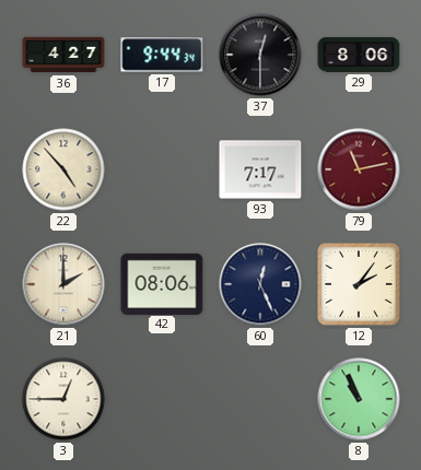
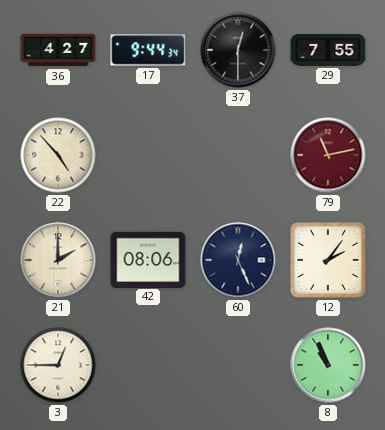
29: 8:06 -> 7:55 (328, 50)
93: 7:17 -> none (260, 169)
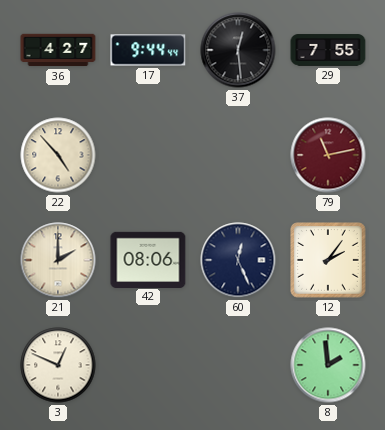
17: 9:44:34 -> 9:44:44 (148, 50)
37: 12:30 -> 12:29 (238, 50)
3: 12:45 -> 12:49 (58, 365)
8: 10:56 -> 1:59 (328, 365)
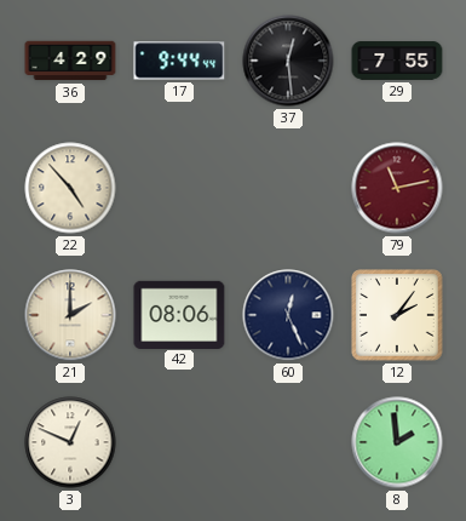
36: 4:27 -> 4:29 (70, 61)
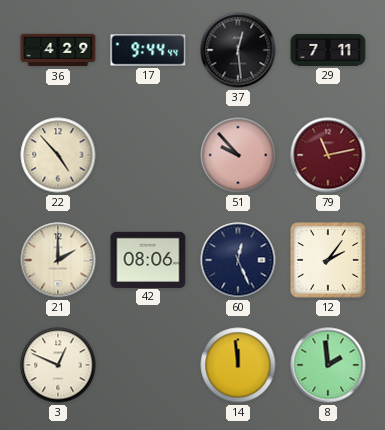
29: 7:55 -> 7:11 (328, 50)
51: none -> 9:53 (238, 155)
14: none -> 11:59 (238, 365)
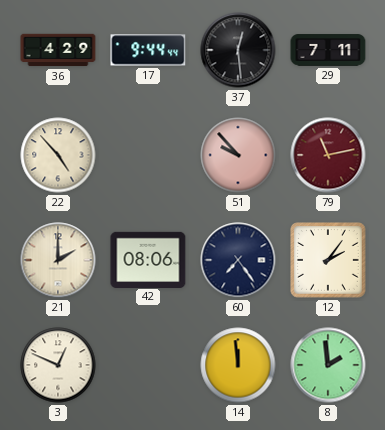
60: 12:26 -> 7:24 (238, 260)
